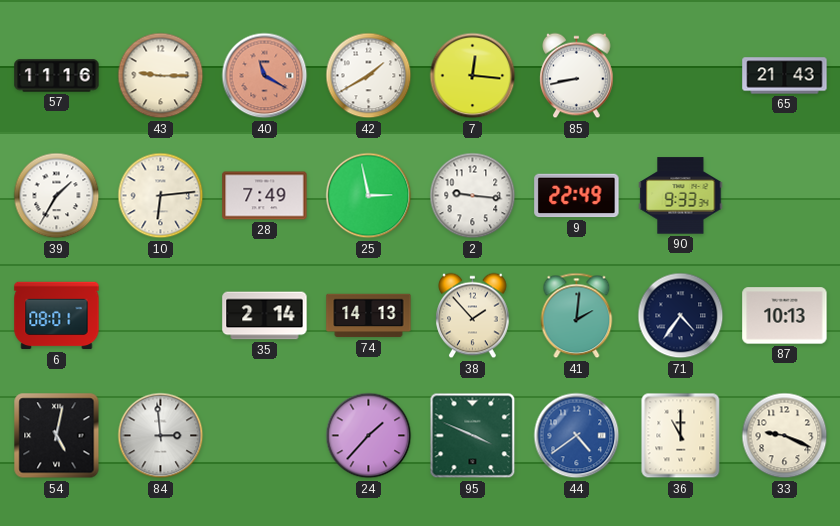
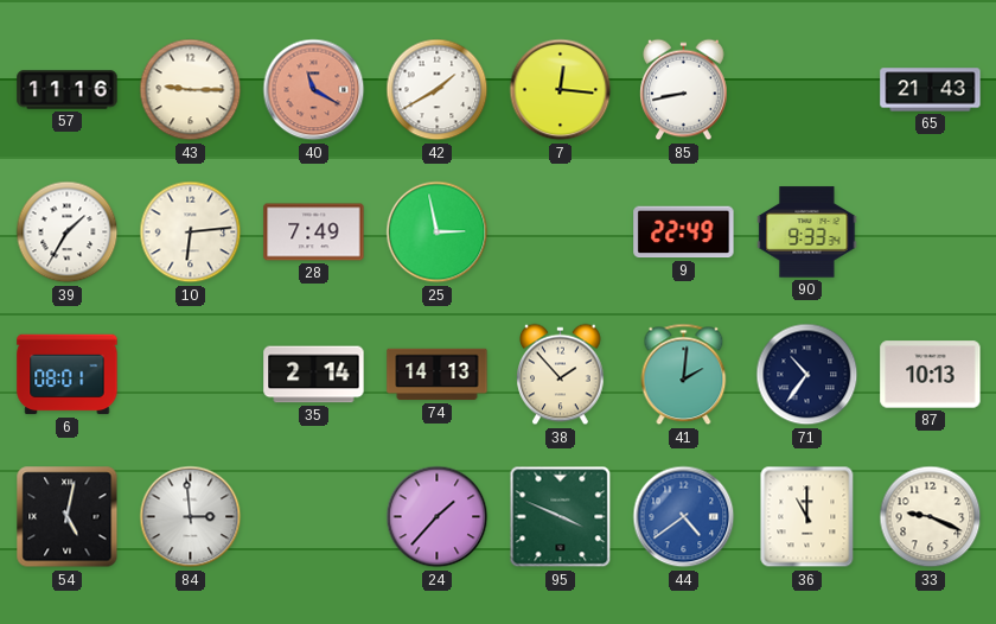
2: 9:16 -> none (473, 196)
71: 4:36 -> 10:36 (807, 375)
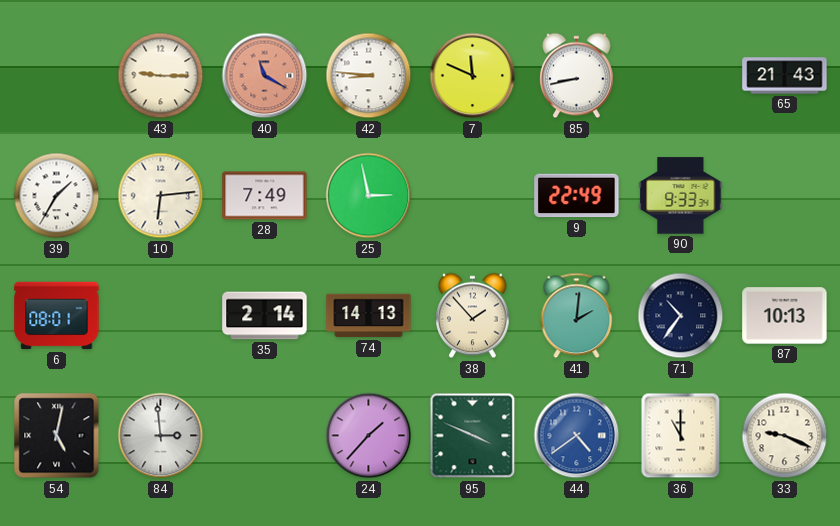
57: 11:16 -> none (68, 90)
42: 1:40 -> 8:46 (369, 76)
7: 12:16 -> 11:49 (473, 76)
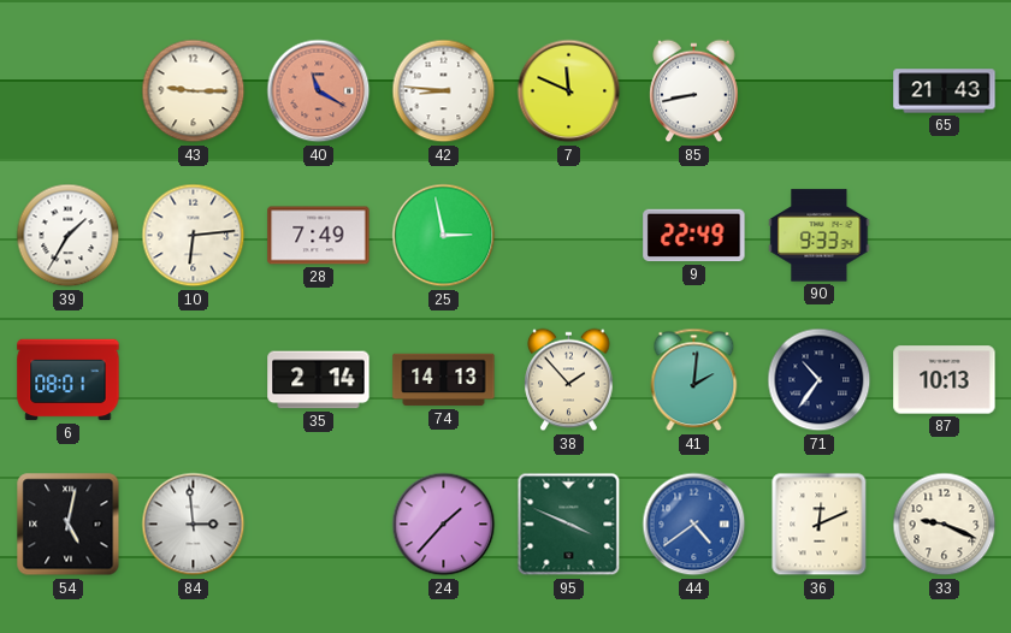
36: 11:00 -> 12:11 (820, 525)
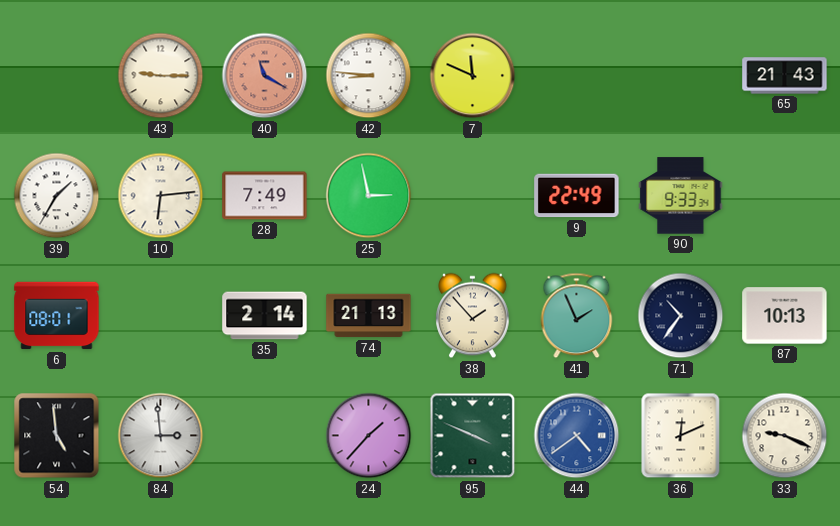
85: 8:43 -> none (694, 91)
74: 14:13 -> 21:13 (369, 316)
41: 2:01 -> 1:56 (577, 316)
54: 5:02 -> 4:59 (57, 436)
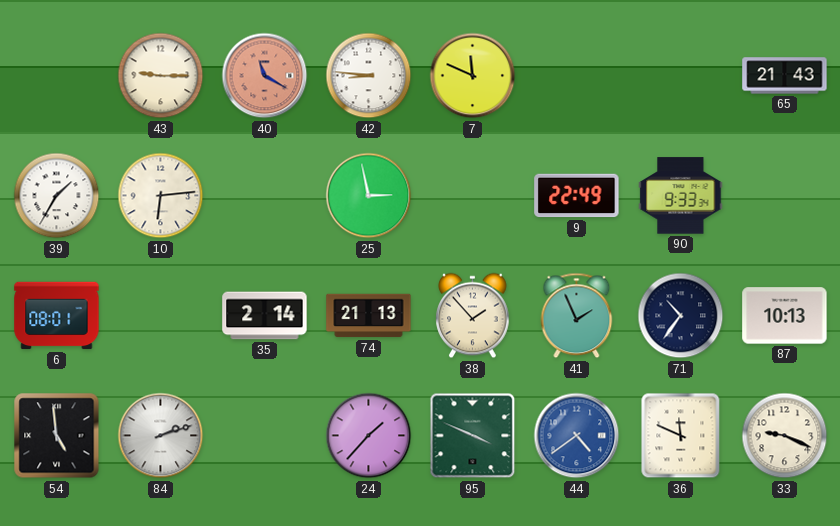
28: 7:49 -> none (265, 196)
84: 2:59 -> 2:12 (161, 436)
36: 12:11 -> 11:49 (681, 436)
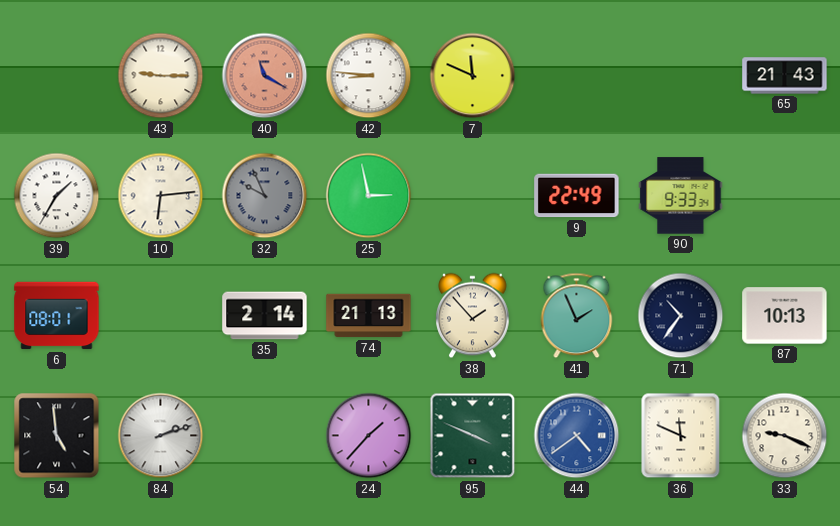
32: none -> 9:56 (265, 196)
